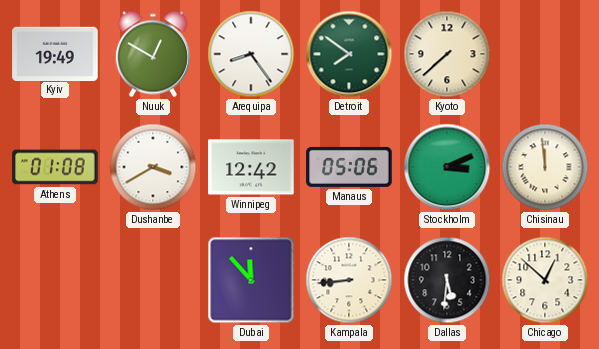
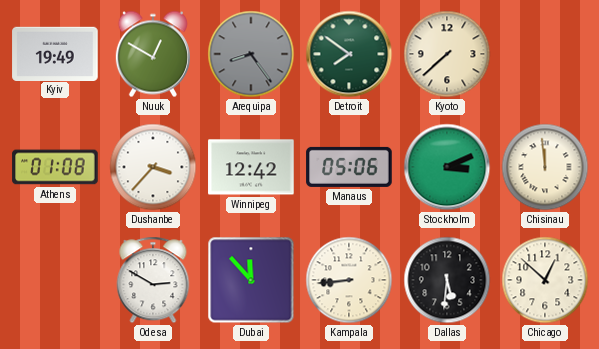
Arequipa dial: white -> grey (251, 54)
Dushanbe: 3:40 -> 3:37 (153, 167)
Odesa: none -> 2:50 (153, 280)
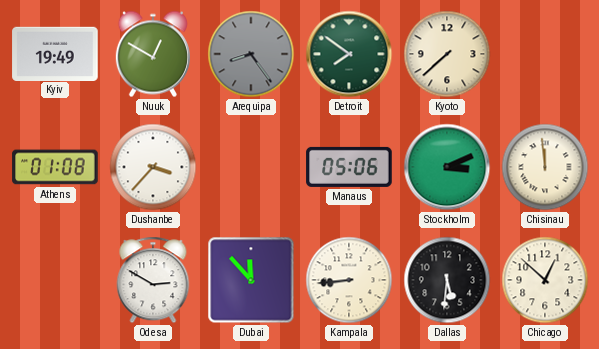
Winnipeg: 12:42 -> none (251, 167)
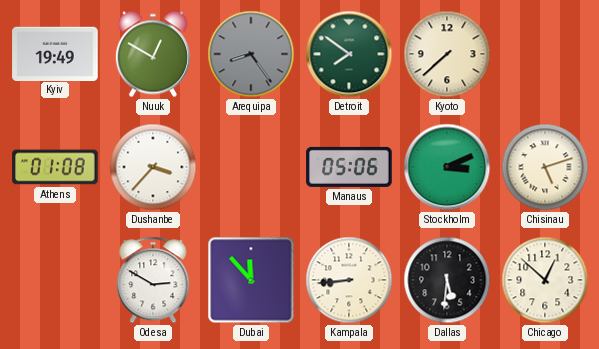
Chisinau: 11:59 -> 5:12 (545, 167)
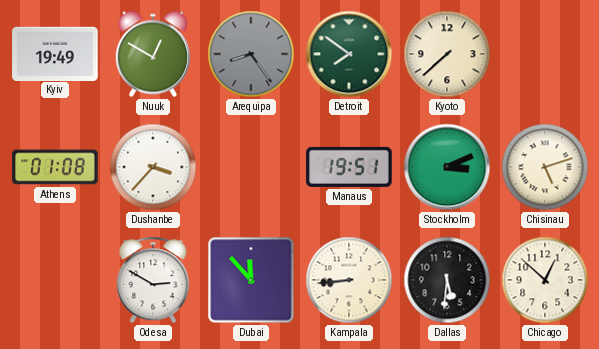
Manaus: 05:06 -> 19:51 (349, 167)
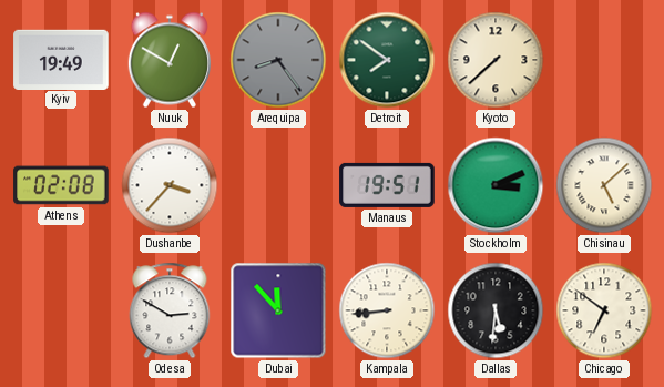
Athens: 01:08 -> 02:08 (61, 185)
Chisinau: 5:12 -> 5:08 (604, 185)
Chicago: 12:52 -> 6:51 (604, 310)
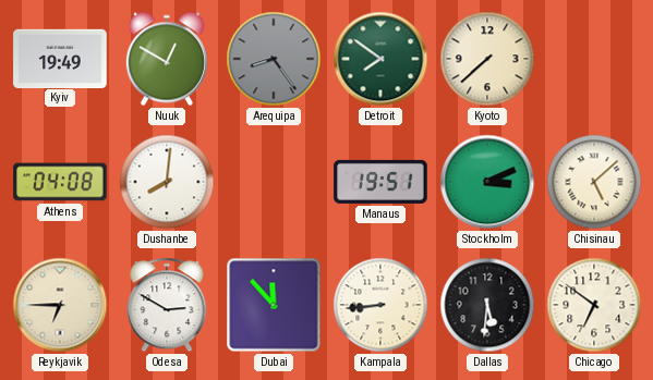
Athens: 02:08 -> 04:08 (60, 182)
Dushanbe: 3:37 -> 8:01 (167, 182)
Reykjavik: none -> 6:45 (60, 305)
